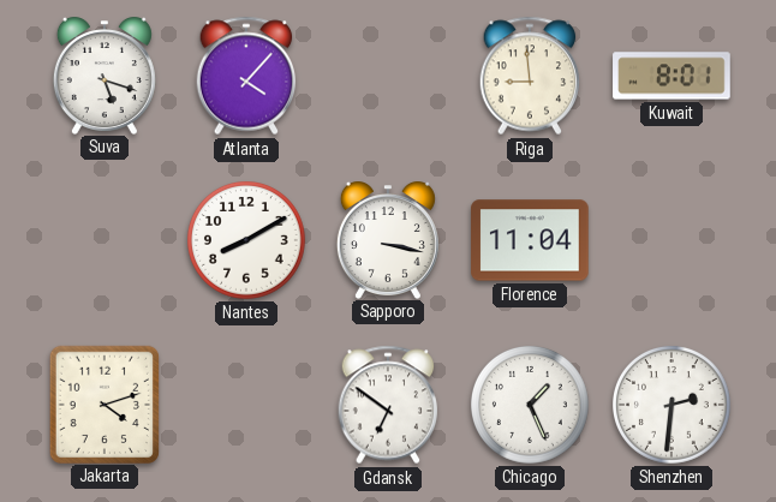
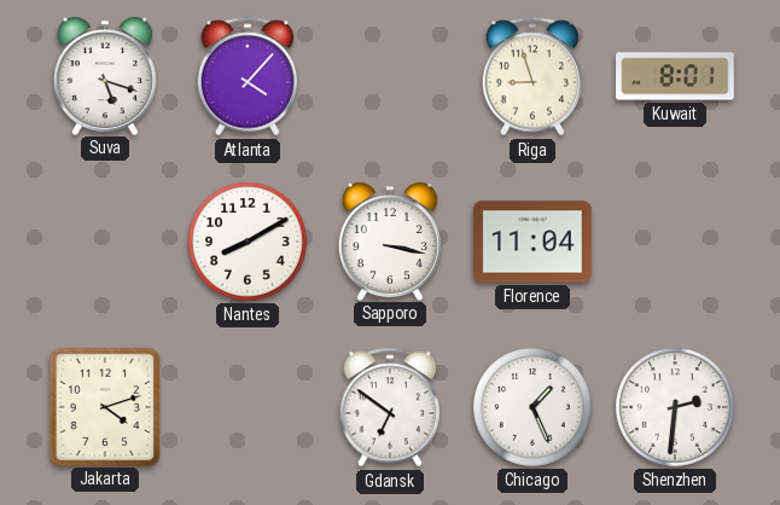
Riga: 8:59 -> 8:57 (532, 76)
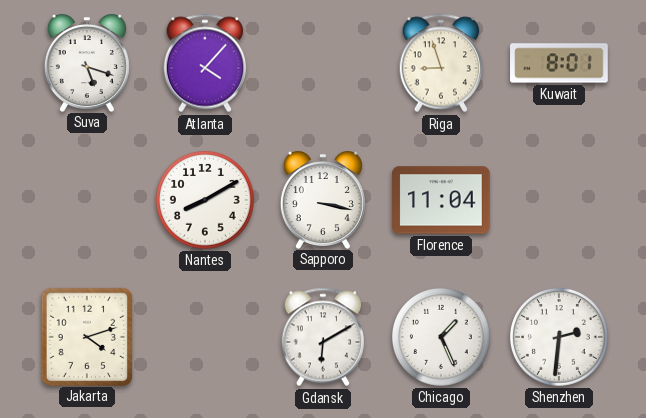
Gdansk: 6:51 -> 6:10 (323, 337)
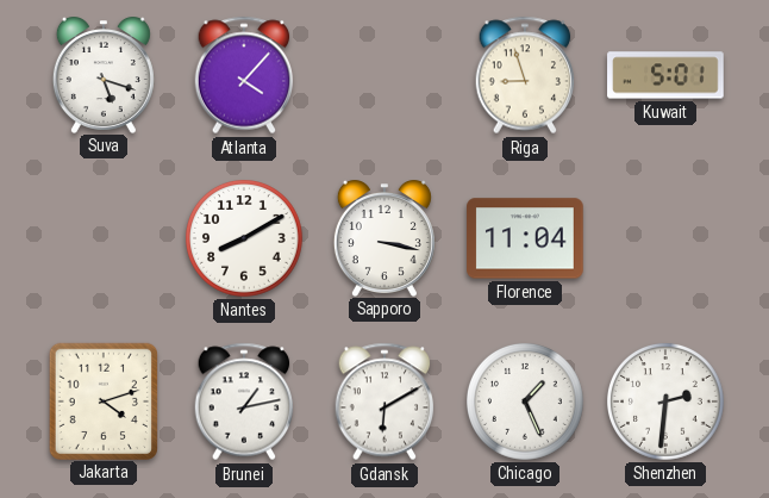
Kuwait: 8:01 -> 5:01 (665, 75)
Brunei: none -> 1:13 (244, 401)
